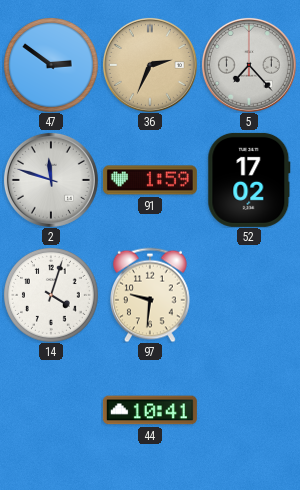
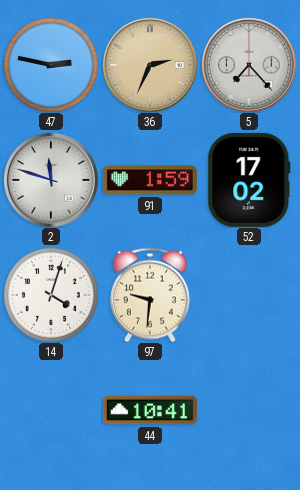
47: 2:51 -> 2:47 (51, 65)
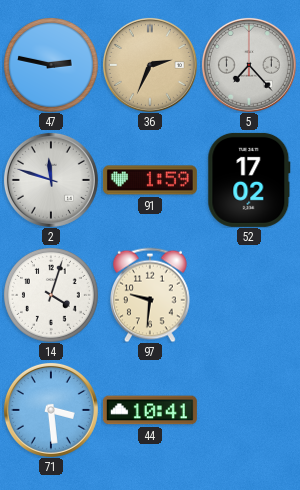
71: none -> 3:29 (51, 410)
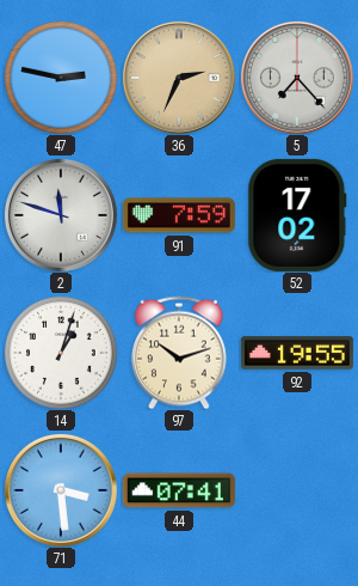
91: 1:59 -> 7:59 (179, 215)
14: 4:03 -> 1:03 (61, 353)
97: 9:31 -> 10:12 (180, 353)
92: none -> 19:55 (297, 353)
44: 10:41 -> 07:41 (179, 490)
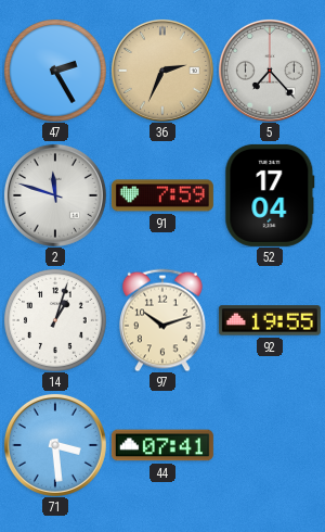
47: 2:47 -> 2:25 (55, 71)
52: 17:02 -> 17:04 (270, 195)
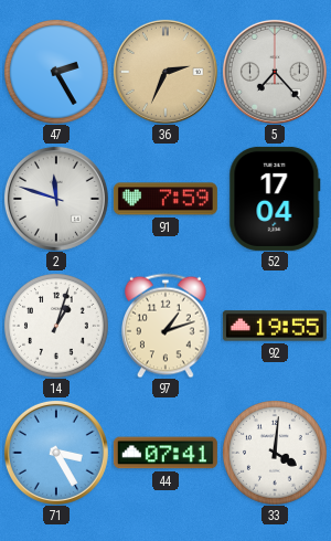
97: 10:12 -> 1:12 (167, 326)
71: 3:29 -> 3:25 (56, 453)
33: none -> 4:01 (275, 453)
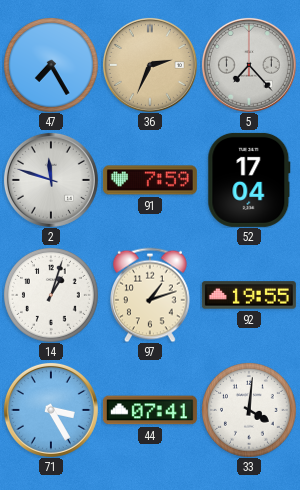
47: 2:25 -> 7:25 (51, 65)
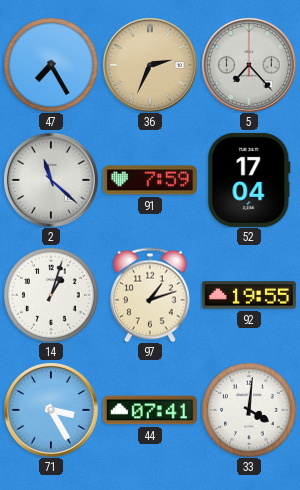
2: 11:48 -> 11:22 (51, 180)
